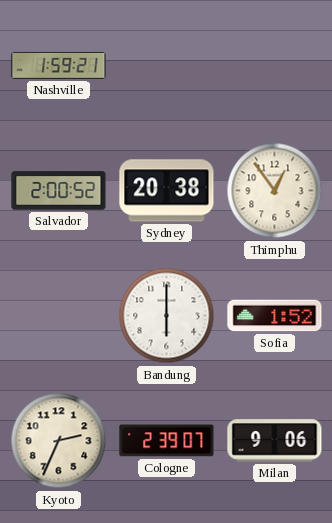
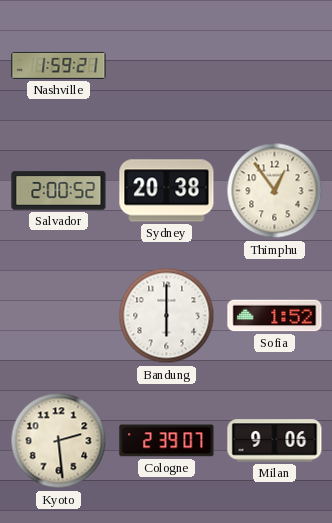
Kyoto: 2:34 -> 2:29 (59, 441)
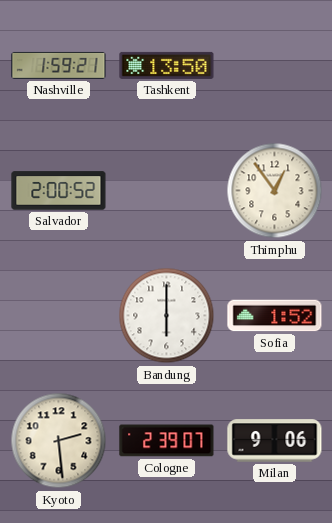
Tashkent: none -> 13:50 (167, 65)
Sydney: 20:38 -> none (167, 191)
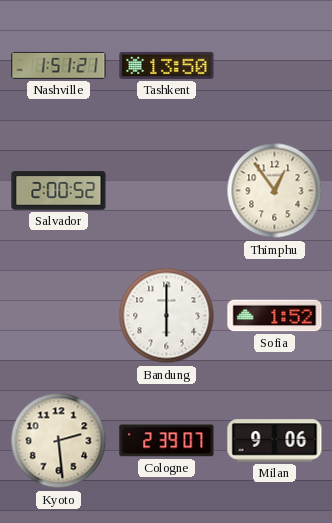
Nashville: 1:59 -> 1:51 (59, 65)
